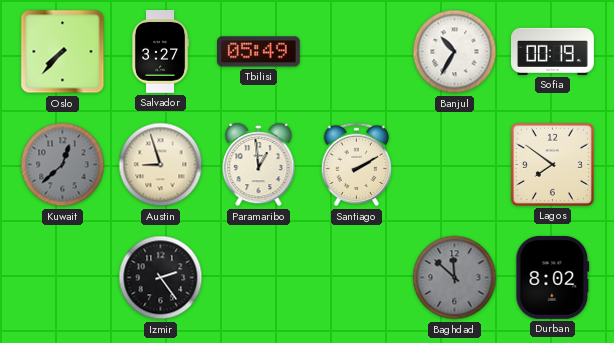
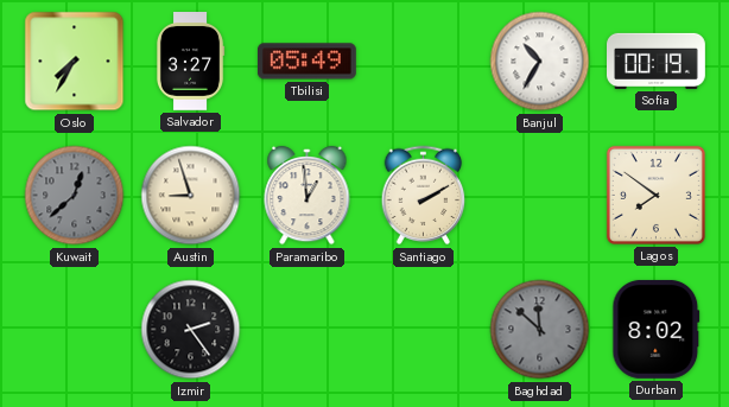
Oslo: 7:37 -> 7:35 (75, 62)
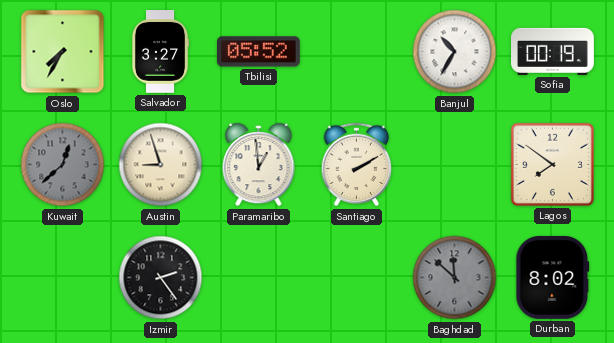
Tbilisi: 05:49 -> 05:52 (258, 52)
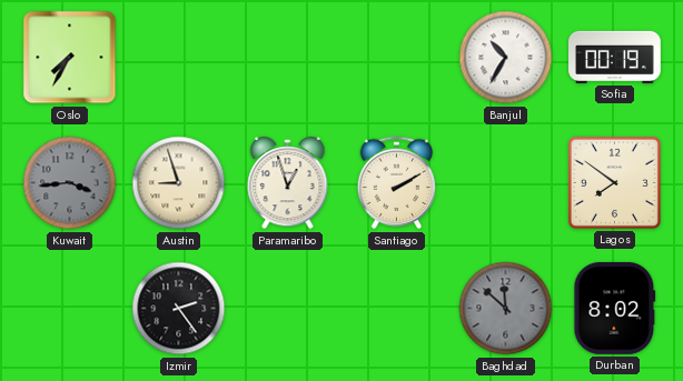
Salvador: 3:27 -> none (160, 52)
Tbilisi: 05:52 -> none (258, 52)
Kuwait: 12:38 -> 3:44 (70, 183)
Paramaribo: 12:59 -> 12:57 (288, 183)
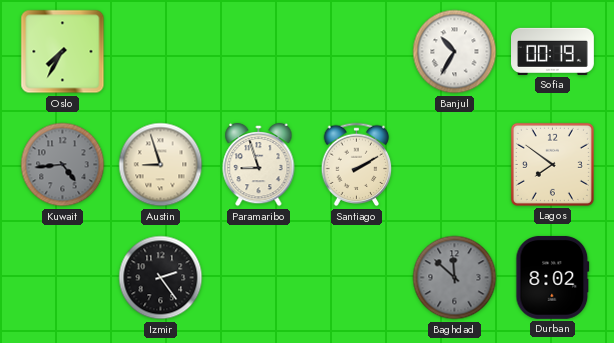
Kuwait: 3:44 -> 4:44 (63, 165)
Paramaribo: 12:57 -> 8:57 (259, 165)
